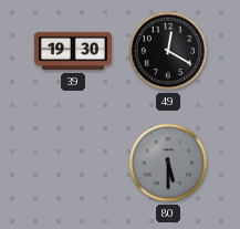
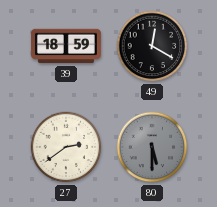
39: 19:30 -> 18:59 (66, 46)
27: none -> 2:39 (66, 147)
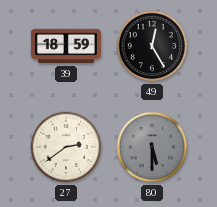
49: 12:20 -> 12:25 (152, 46)
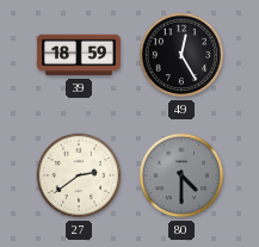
80: 5:30 -> 4:30 (181, 175)
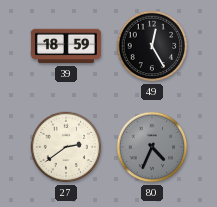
80: 4:30 -> 4:34 (152, 147)
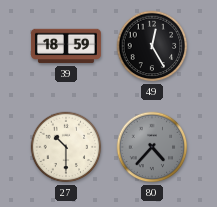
27: 2:39 -> 10:30 (66, 147)
80: 4:34 -> 4:37 (152, 147)
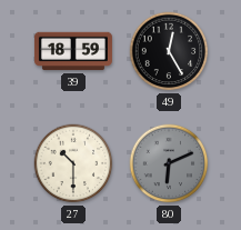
80: 4:37 -> 6:11 (169, 163)
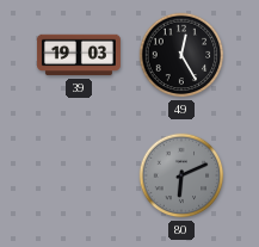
39: 18:59 -> 19:03 (79, 55)
27: 10:30 -> none (73, 163)
